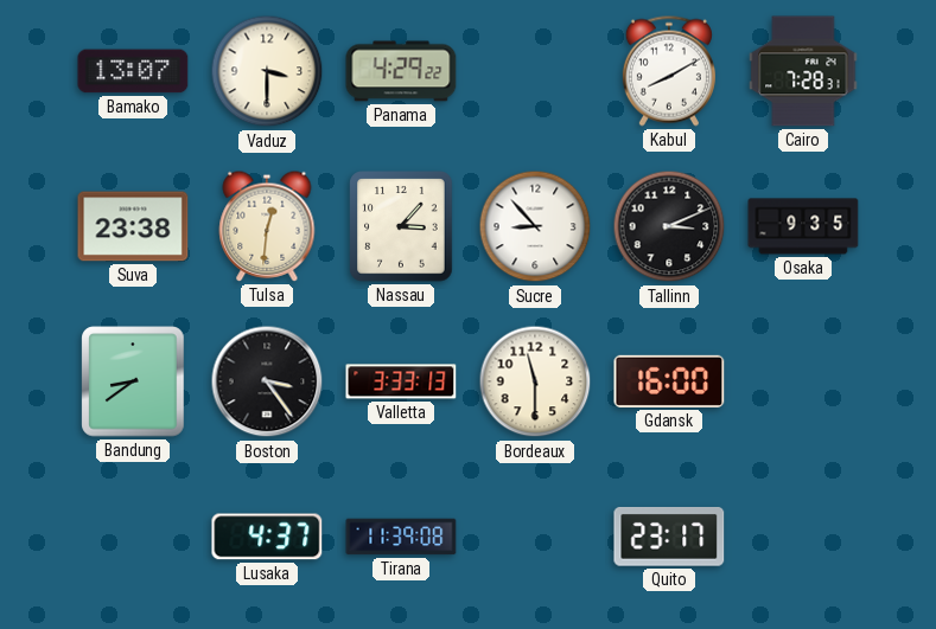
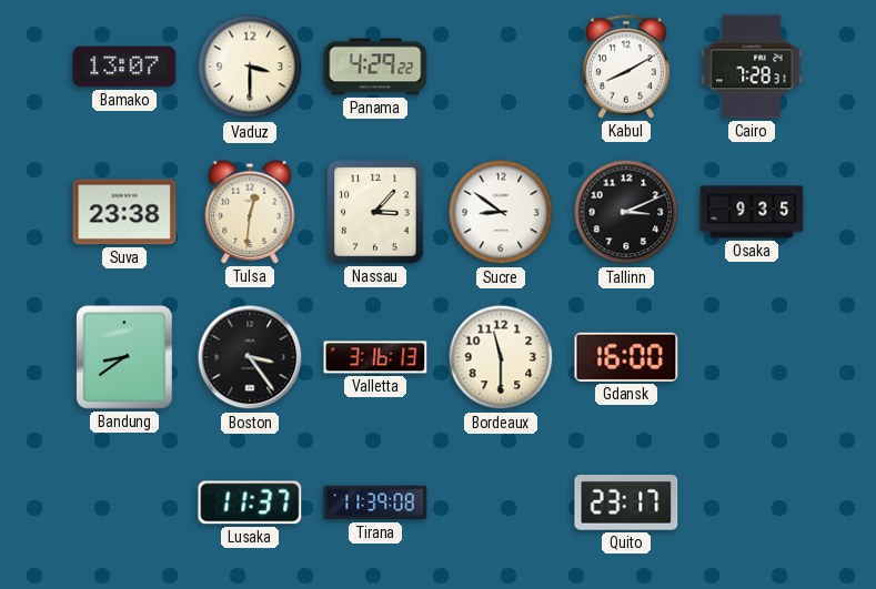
Sucre: 8:53 -> 8:51 (501, 212)
Valletta: 3:33 -> 3:16 (375, 357)
Lusaka: 4:37 -> 11:37 (250, 502)
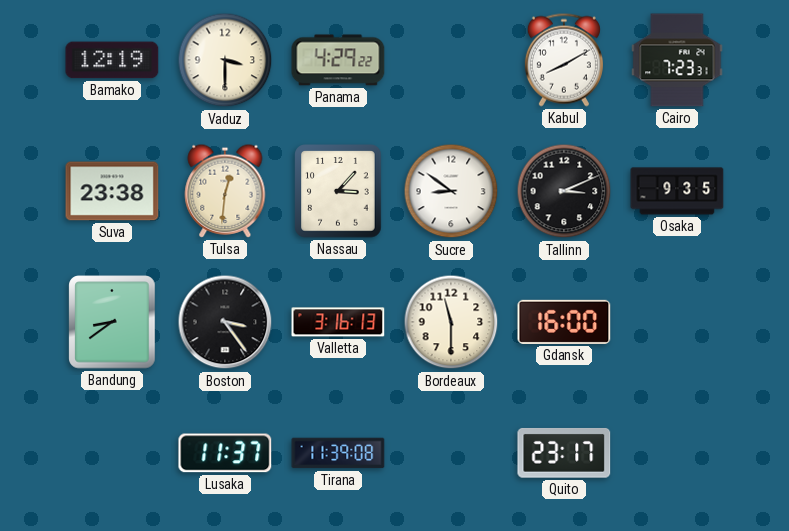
Bamako: 13:07 -> 12:19 (112, 60)
Cairo: 7:28 -> 7:23 (677, 60)
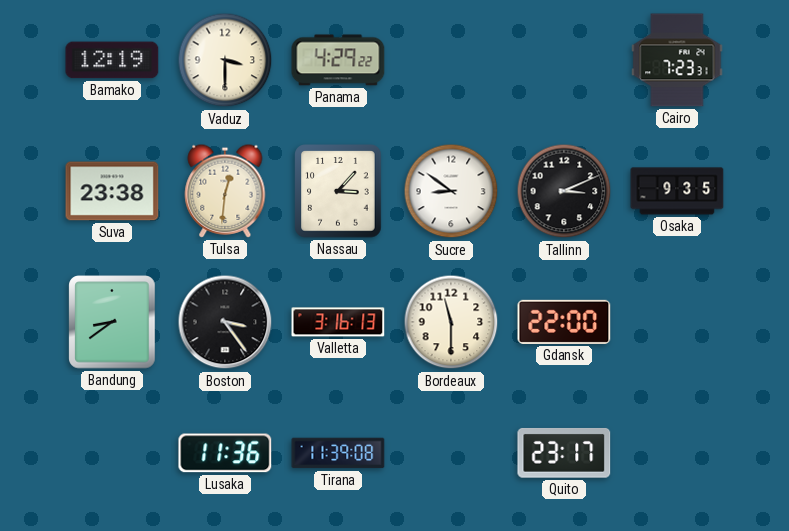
Kabul: 8:10 -> none (564, 60)
Gdansk: 16:00 -> 22:00 (564, 322)
Lusaka: 11:37 -> 11:36 (225, 453)
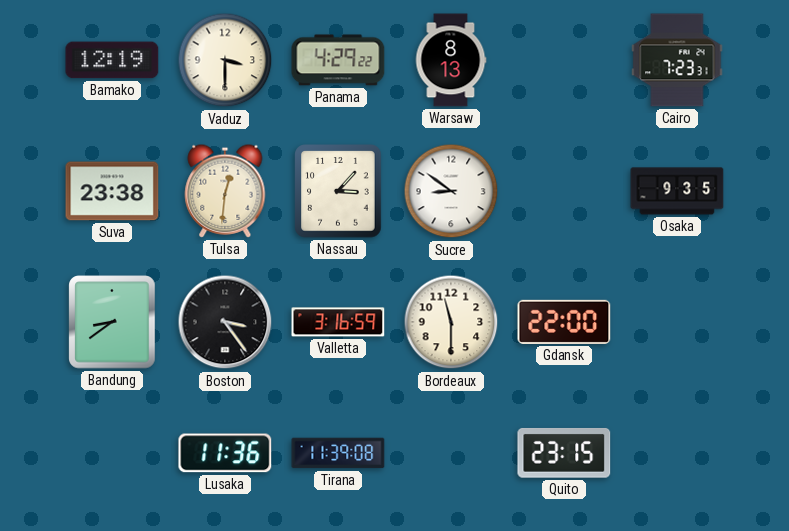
Warsaw: none -> 8:13 (451, 60)
Tallinn: 3:11 -> none (564, 191)
Valletta: 3:16:13 -> 3:16:59 (338, 322)
Quito: 23:17 -> 23:15 (564, 453)
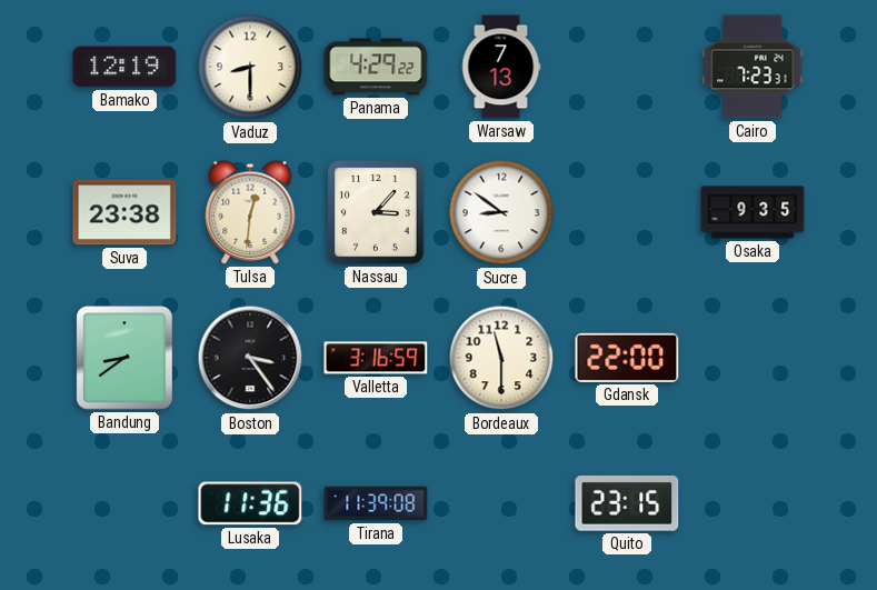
Vaduz: 3:30 -> 8:30 (250, 67)
Warsaw: 8:13 -> 7:13 (501, 67)
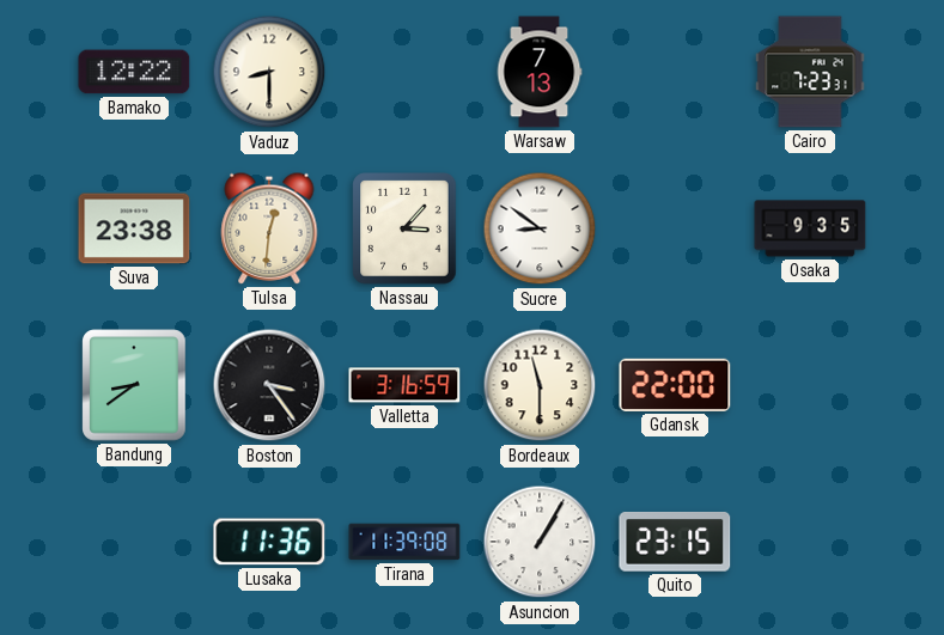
Bamako: 12:19 -> 12:22 (134, 72)
Panama: 4:29 -> none (376, 67)
Asuncion: none -> 1:05 (540, 542)
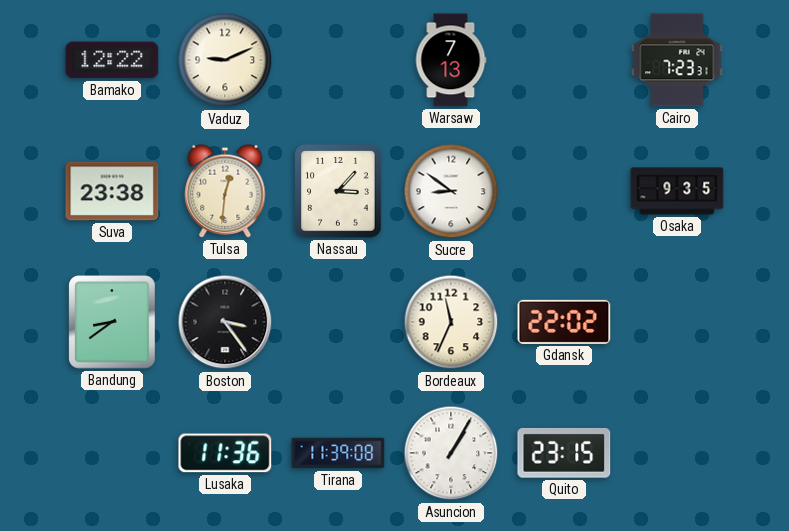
Vaduz: 8:30 -> 9:11 (225, 60)
Valletta: 3:16 -> none (404, 385)
Bordeaux: 11:30 -> 11:34 (451, 322)
Gdansk: 22:00 -> 22:02 (564, 322)
